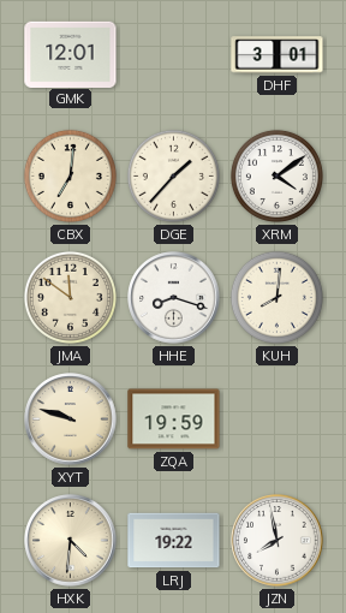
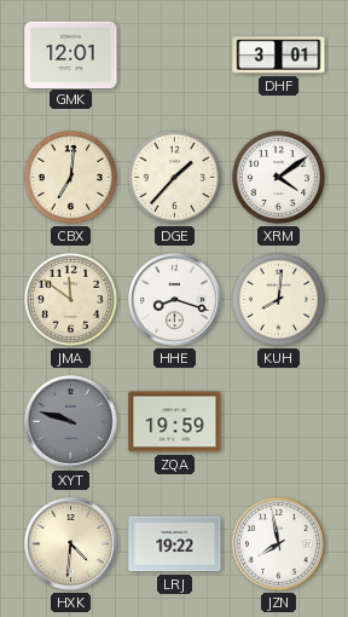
XYT dial: cream -> grey (71, 422)
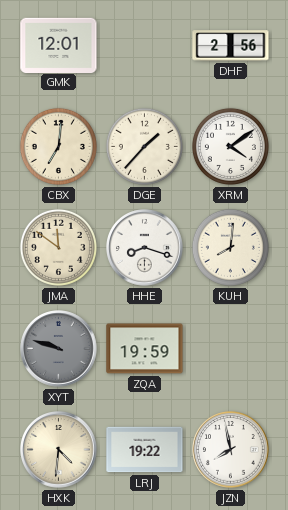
DHF: 3:01 -> 2:56 (231, 46)
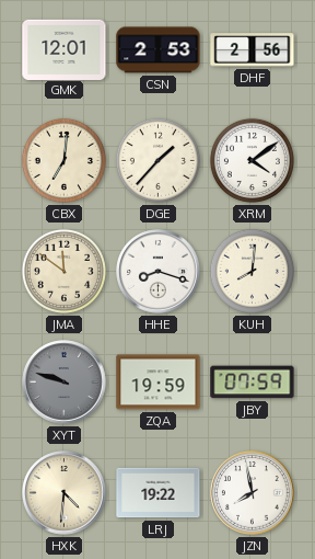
CSN: none -> 2:53 (159, 50)
JBY: none -> 07:59 (253, 383)
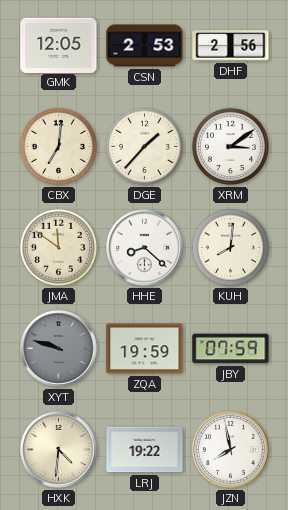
GMK: 12:01 -> 12:05 (59, 45)
XRM: 4:09 -> 3:09 (230, 146)
HHE: 8:18 -> 8:22 (145, 248)
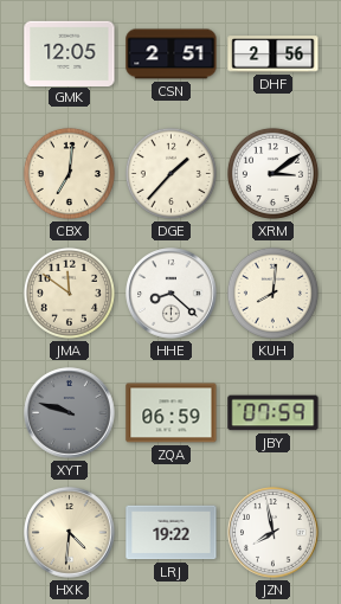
CSN: 2:53 -> 2:51 (172, 54)
ZQA: 19:59 -> 06:59 (172, 413)
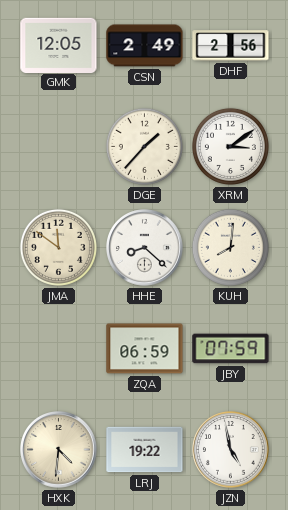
CSN: 2:51 -> 2:49 (145, 46)
CBX: 7:01 -> none (69, 173)
XYT: 9:48 -> none (70, 413)
JZN: 7:58 -> 4:58 (231, 450)
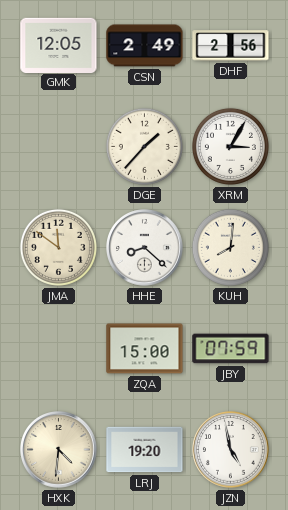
XRM: 3:09 -> 3:05 (230, 146)
ZQA: 06:59 -> 15:00 (145, 349)
LRJ: 19:22 -> 19:20 (145, 450)
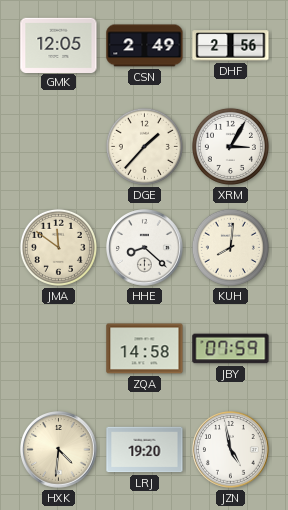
ZQA: 15:00 -> 14:58 (145, 349)
